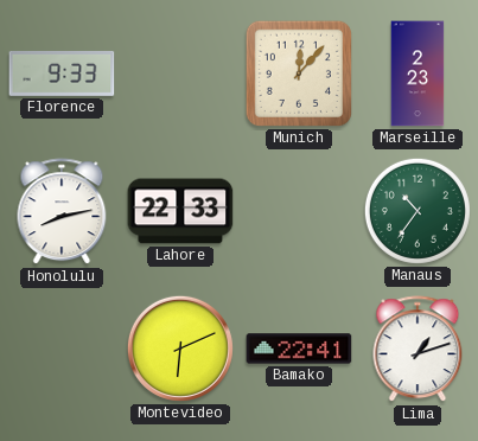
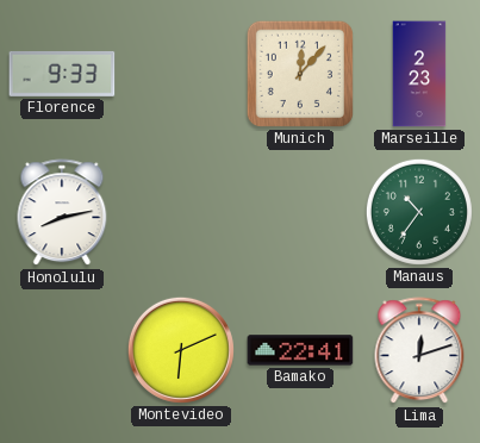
Lahore: 22:33 -> none (180, 211)
Lima: 1:12 -> 12:12 (419, 351)
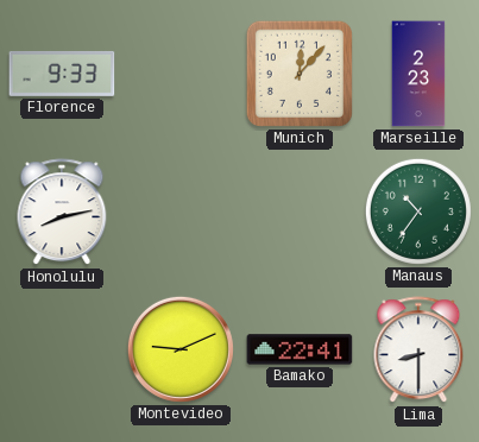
Montevideo: 6:11 -> 9:11 (181, 349)
Lima: 12:12 -> 8:30 (418, 351)
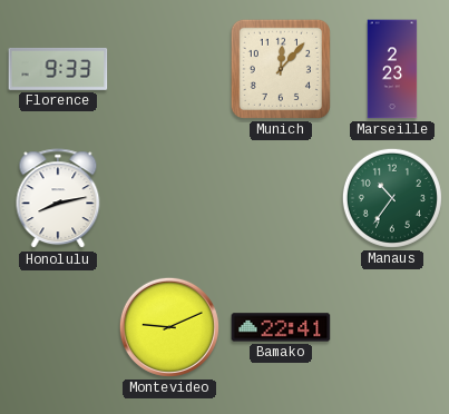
Lima: 8:30 -> none (418, 351)
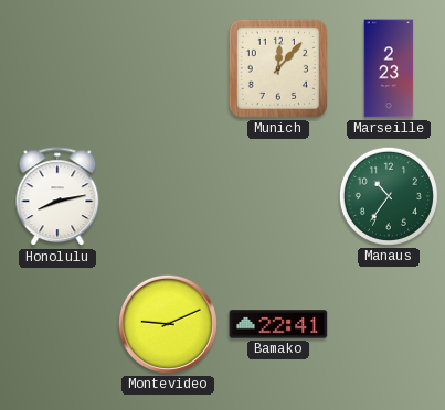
Florence: 9:33 -> none (58, 69)
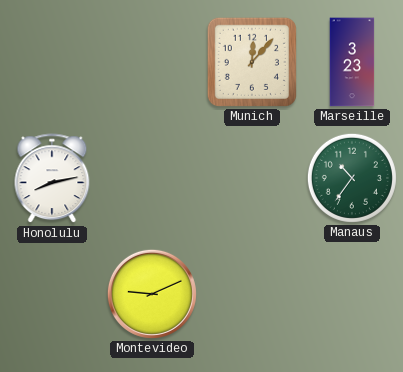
Marseille: 2:23 -> 3:23 (352, 62)
Bamako: 22:41 -> none (278, 324)
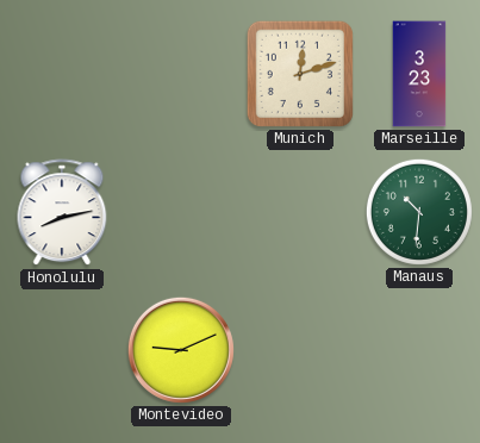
Munich: 12:07 -> 12:12 (300, 74)
Manaus: 10:36 -> 10:31 (419, 212)
